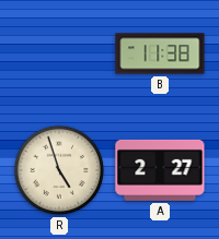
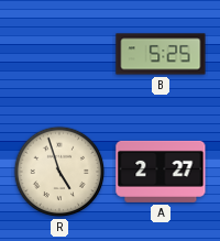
B: 11:38 -> 5:25 (161, 54)
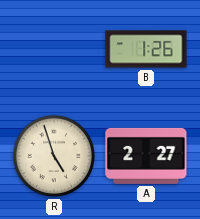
B: 5:25 -> 1:26 (146, 49)
